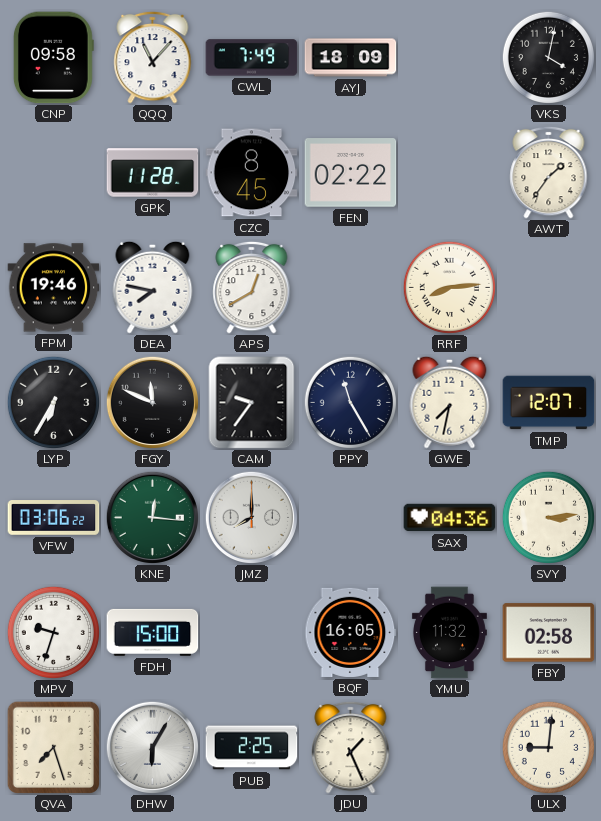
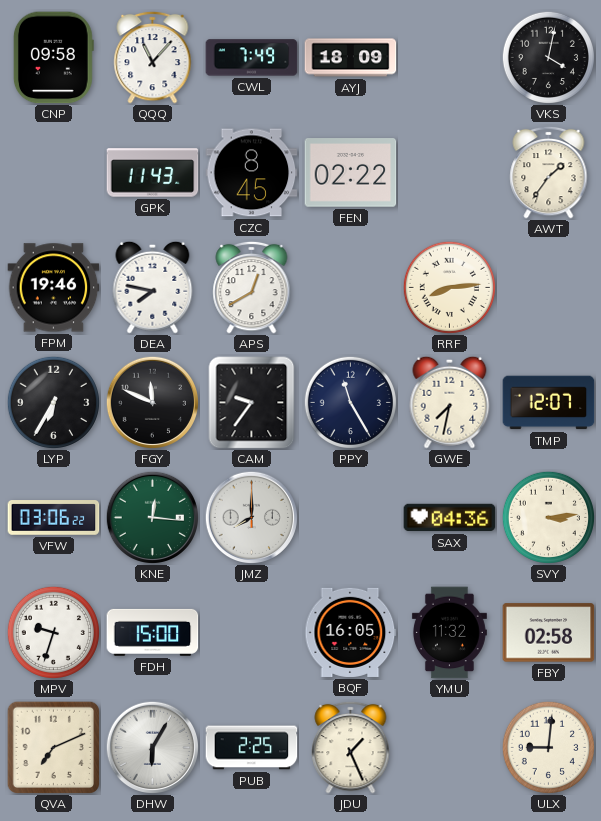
GPK: 11:28 -> 11:43 (153, 173)
QVA: 7:27 -> 7:11 (53, 747)
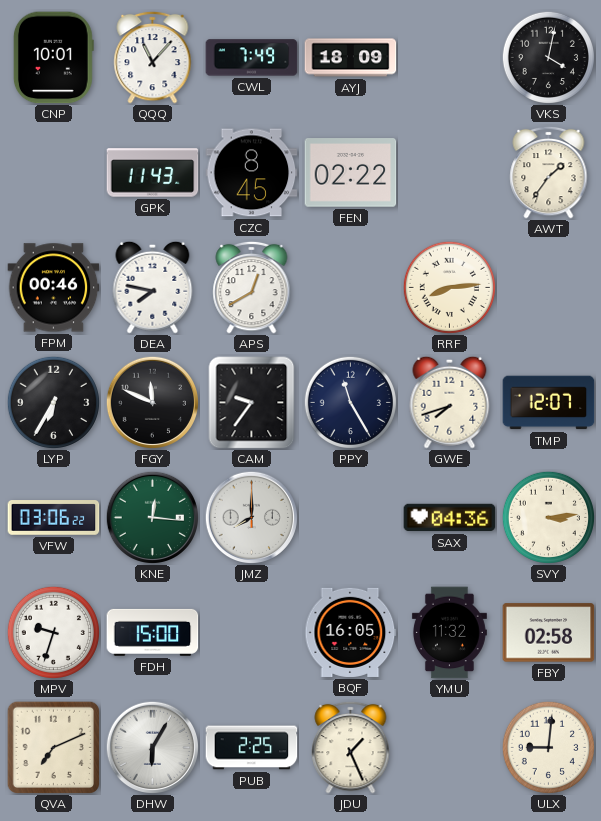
CNP: 09:58 -> 10:01 (53, 58)
FPM: 19:46 -> 00:46 (54, 288)
GWE: 7:32 -> 7:42 (450, 402)
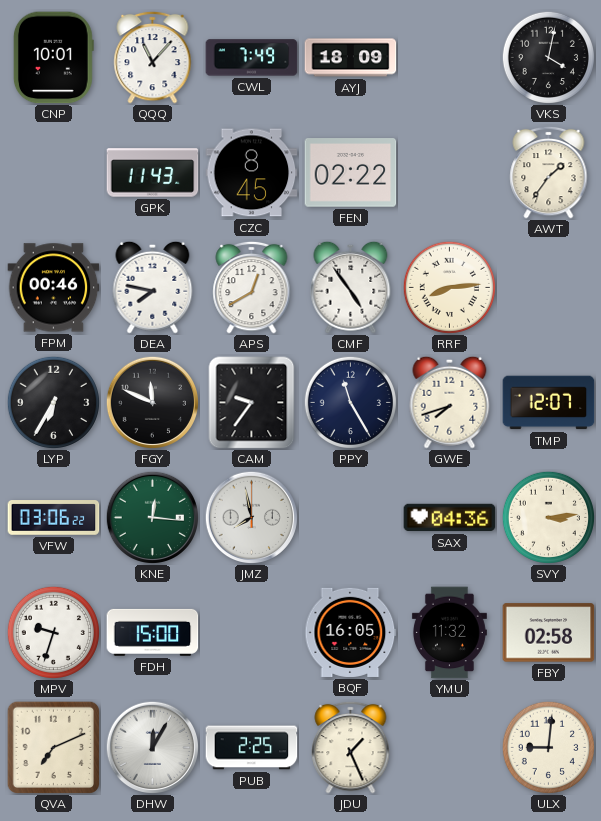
CMF: none -> 4:54 (351, 287)
JMZ: 8:00 -> 7:58 (251, 517)
DHW: 6:05 -> 12:05 (152, 747)
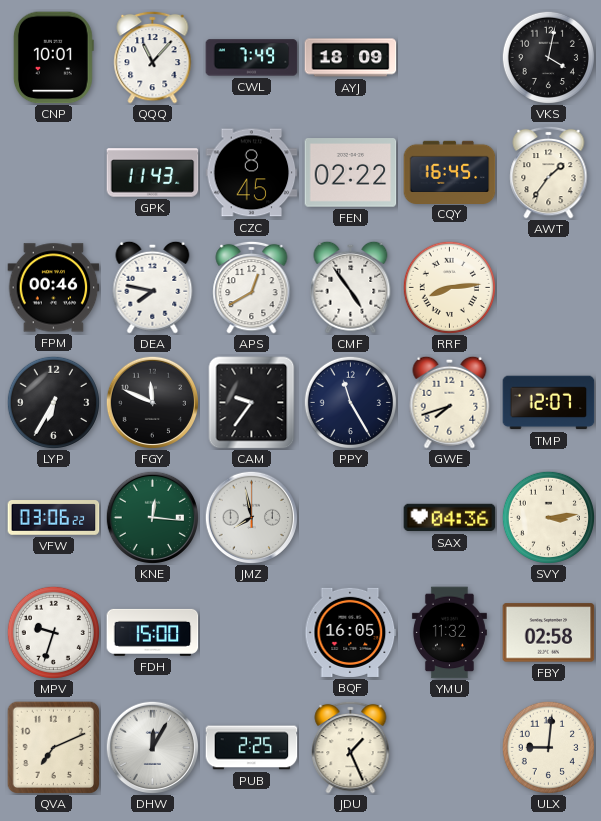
CQY: none -> 16:45 (450, 172)
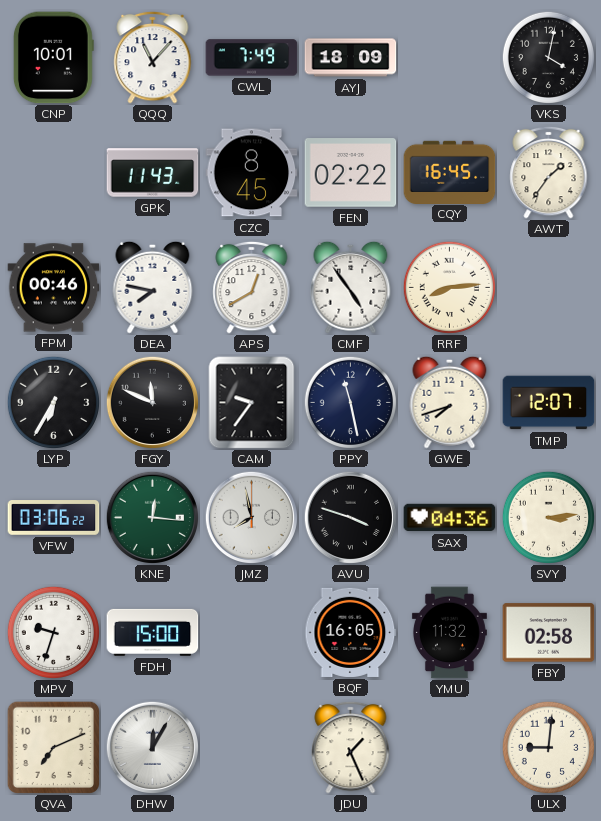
PPY: 11:25 -> 11:28 (350, 402)
AVU: none -> 3:48 (350, 517)
PUB: 2:25 -> none (252, 748)
